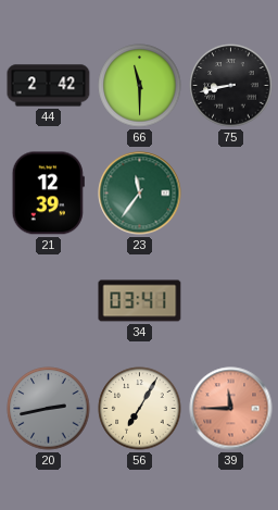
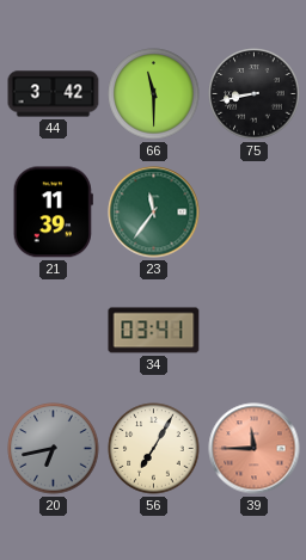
44: 2:42 -> 3:42 (54, 94)
21: 12:39 -> 11:39 (53, 213)
20: 2:43 -> 6:43 (54, 449)
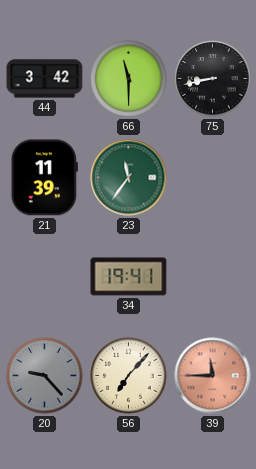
34: 03:41 -> 19:41 (129, 277)
20: 6:43 -> 9:23 (45, 376)
56: 7:05 -> 7:07 (129, 376)
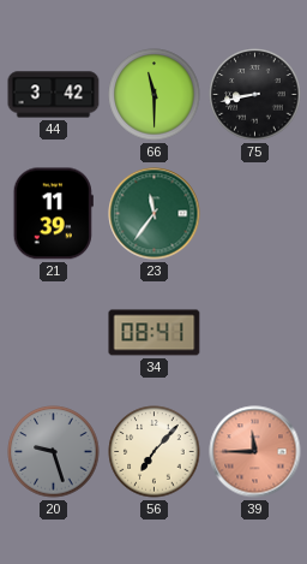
34: 19:41 -> 08:41 (155, 333)
20: 9:23 -> 9:27 (54, 452)
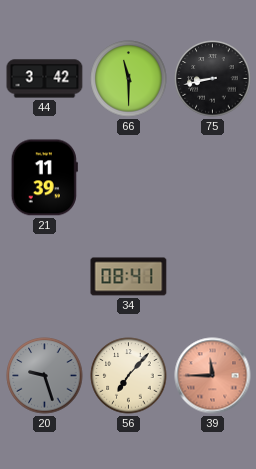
23: 11:36 -> none (155, 214)
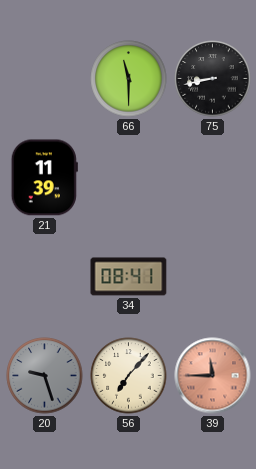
44: 3:42 -> none (45, 79)
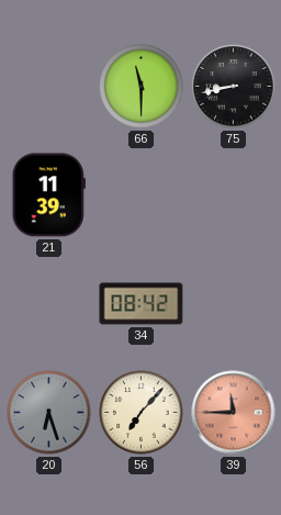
34: 08:41 -> 08:42 (142, 304)
20: 9:27 -> 6:27 (49, 413)
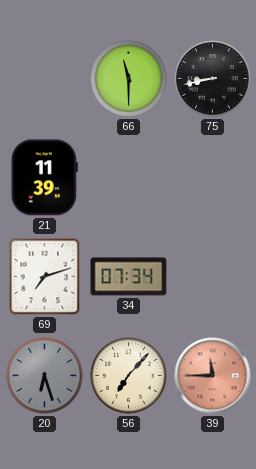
69: none -> 7:12 (45, 277)
34: 08:42 -> 07:34 (129, 277)
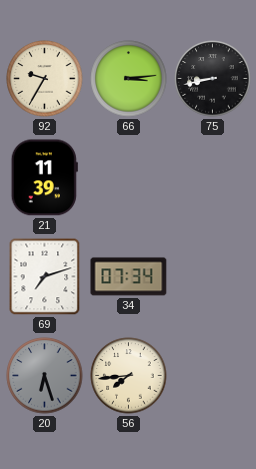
92: none -> 9:35 (45, 79)
66: 11:30 -> 3:14 (129, 79)
56: 7:07 -> 7:44 (129, 376)
39: 11:45 -> none (213, 376)
